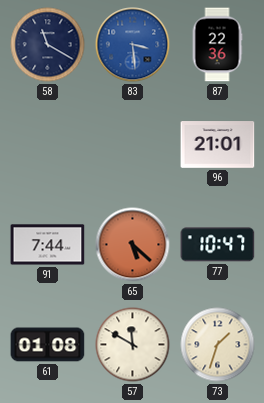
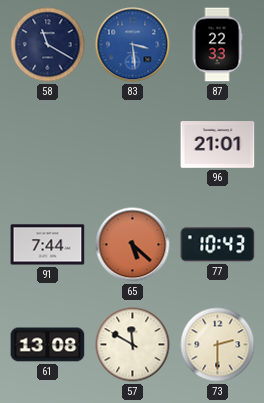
87: 22:36 -> 22:33 (217, 45)
77: 10:47 -> 10:43 (218, 245)
61: 01:08 -> 13:08 (48, 345)
73: 1:33 -> 2:30 (218, 345)
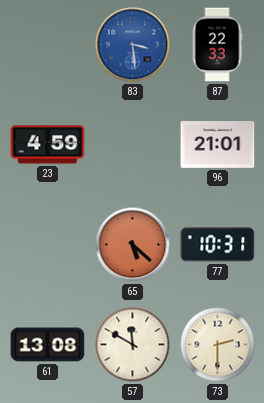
58: 11:20 -> none (48, 45)
23: none -> 4:59 (48, 145)
91: 7:44 -> none (48, 245)
77: 10:43 -> 10:31 (218, 245)
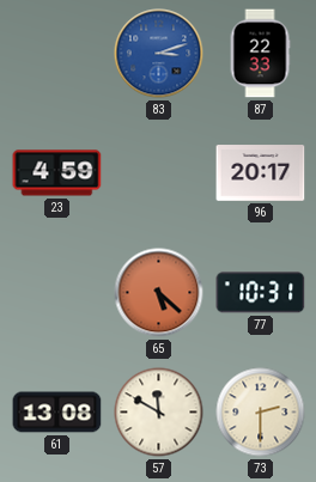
83: 3:29 -> 3:12 (159, 54)
96: 21:01 -> 20:17 (261, 173)
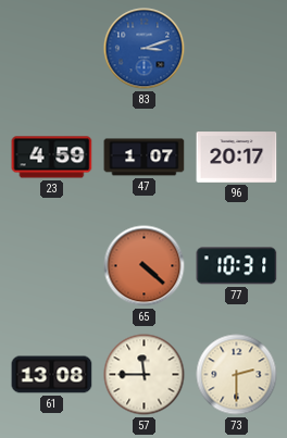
87: 22:33 -> none (260, 54)
47: none -> 1:07 (145, 158)
65: 5:22 -> 4:22 (145, 266)
57: 11:50 -> 11:45 (145, 375)
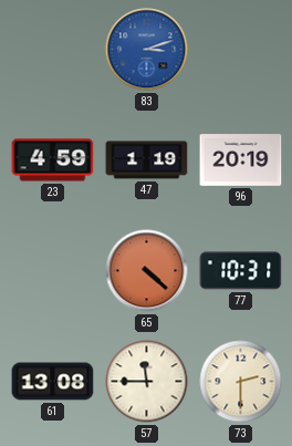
47: 1:07 -> 1:19 (147, 160)
96: 20:17 -> 20:19 (241, 160)
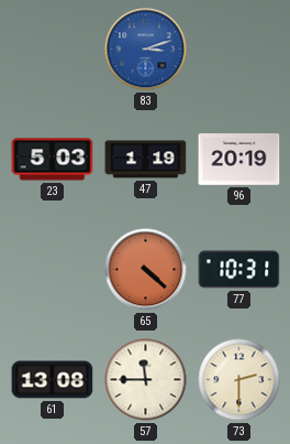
23: 4:59 -> 5:03 (53, 160)
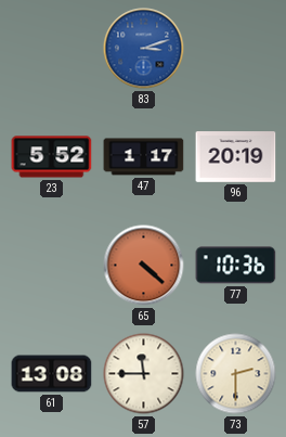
23: 5:03 -> 5:52 (52, 157)
47: 1:19 -> 1:17 (144, 157)
77: 10:31 -> 10:36 (236, 266)
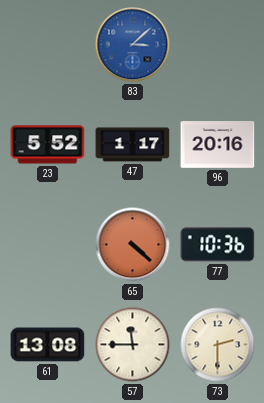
83: 3:12 -> 3:08 (133, 45)
96: 20:19 -> 20:16 (218, 145)
